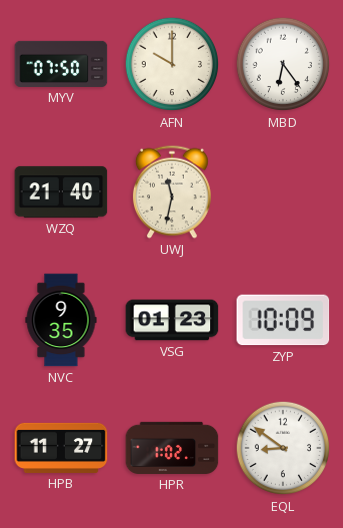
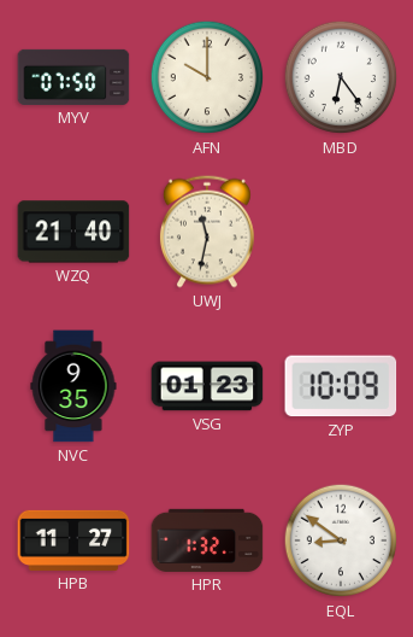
HPR: 1:02 -> 1:32 (207, 540)
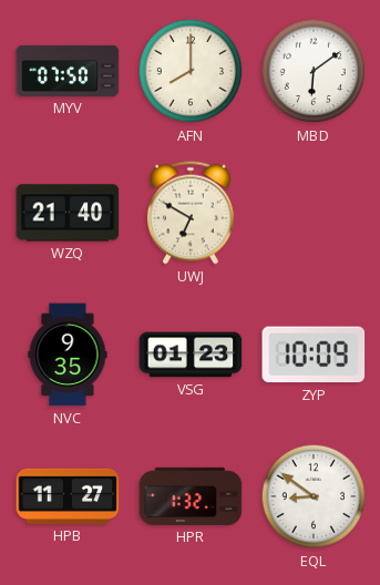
AFN: 10:00 -> 8:00 (191, 71)
MBD: 6:24 -> 6:09 (314, 71)
UWJ: 11:32 -> 6:50 (191, 213)
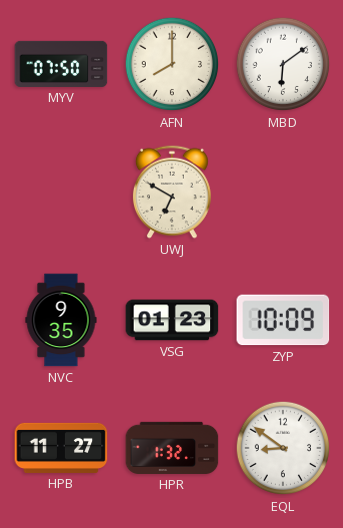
WZQ: 21:40 -> none (68, 213)
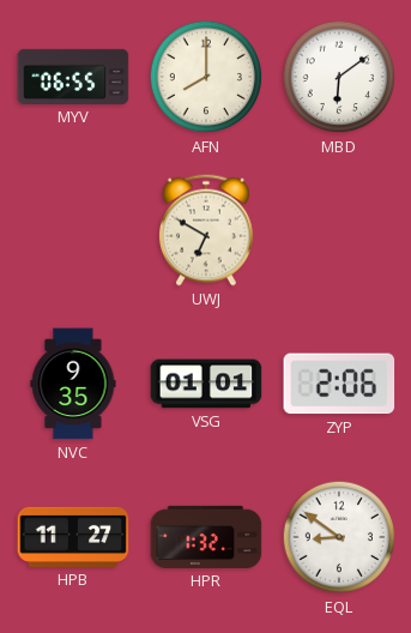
MYV: 07:50 -> 06:55 (73, 77)
VSG: 01:23 -> 01:01 (206, 384)
ZYP: 10:09 -> 2:06 (339, 384)
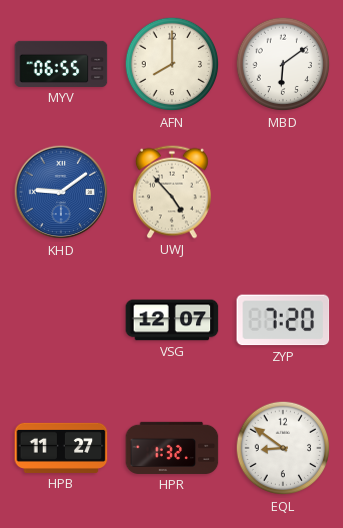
KHD: none -> 9:09 (61, 192)
UWJ: 6:50 -> 4:53 (172, 192)
NVC: 9:35 -> none (73, 384)
VSG: 01:01 -> 12:07 (172, 320)
ZYP: 2:06 -> 7:20 (283, 320)
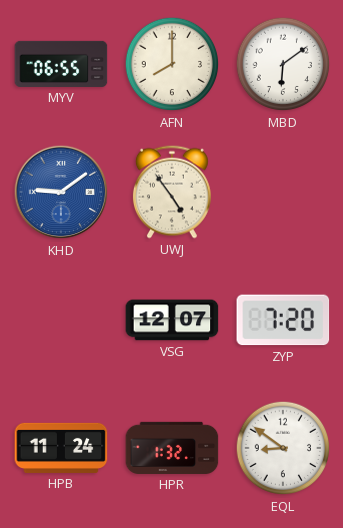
UWJ: 4:53 -> 4:54 (172, 192)
HPB: 11:27 -> 11:24 (61, 448)
